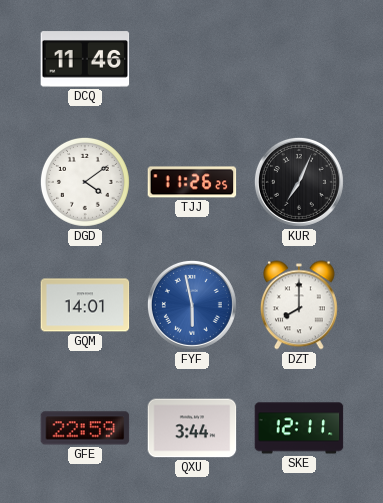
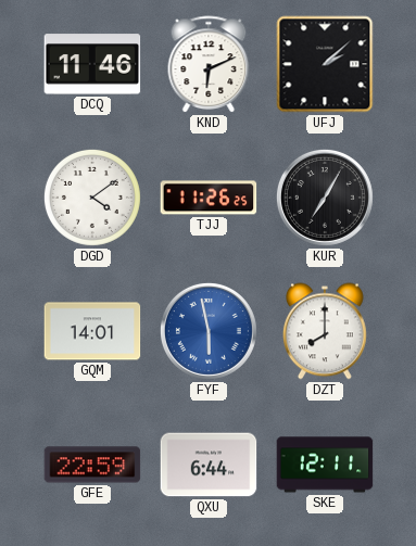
KND: none -> 6:11 (209, 64)
UFJ: none -> 2:08 (325, 64)
KUR: 7:04 -> 7:05 (325, 198)
QXU: 3:44 -> 6:44 (209, 465)
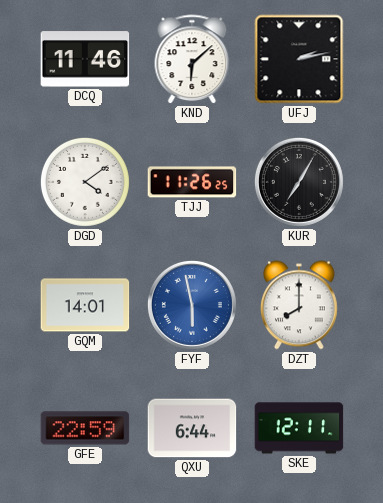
KND: 6:11 -> 6:08 (192, 59)
UFJ: 2:08 -> 2:13 (299, 59)
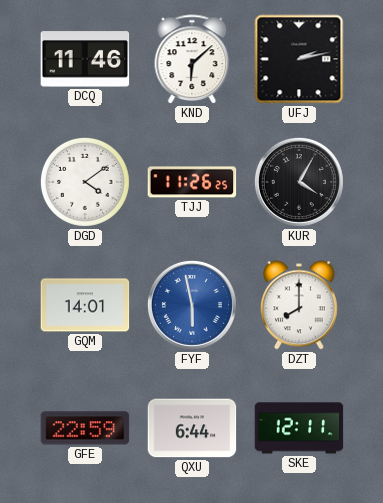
KUR: 7:05 -> 4:05 (299, 182)
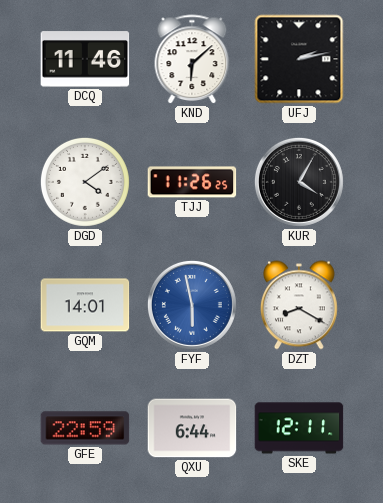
DZT: 8:00 -> 8:20 (299, 305)
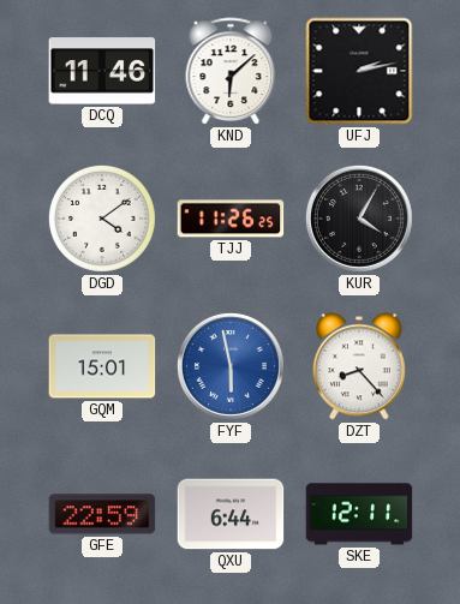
GQM: 14:01 -> 15:01 (102, 366)
DZT: 8:20 -> 8:23 (359, 366)
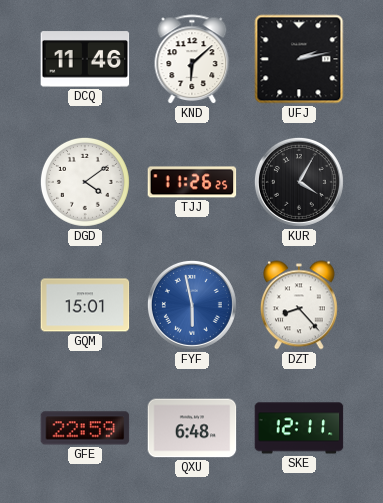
QXU: 6:44 -> 6:48 (192, 428)
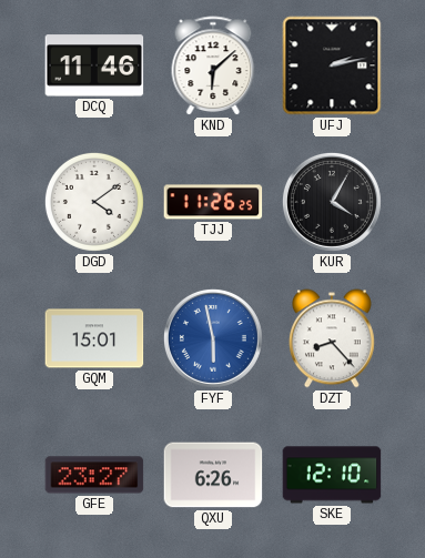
GFE: 22:59 -> 23:27 (94, 475)
QXU: 6:48 -> 6:26 (213, 475)
SKE: 12:11 -> 12:10 (332, 475)
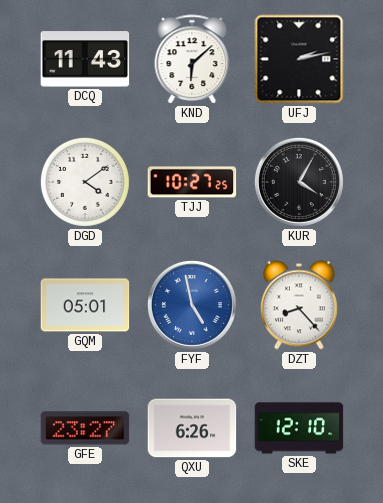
DCQ: 11:46 -> 11:43 (85, 59)
TJJ: 11:26 -> 10:27 (192, 182)
GQM: 15:01 -> 05:01 (85, 305)
FYF: 5:58 -> 4:58 (192, 305)
